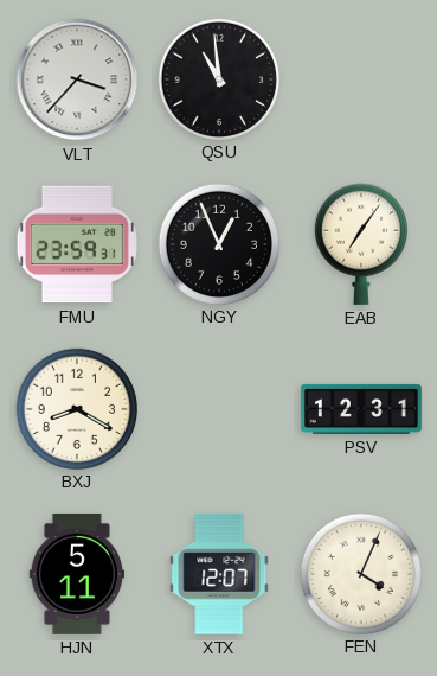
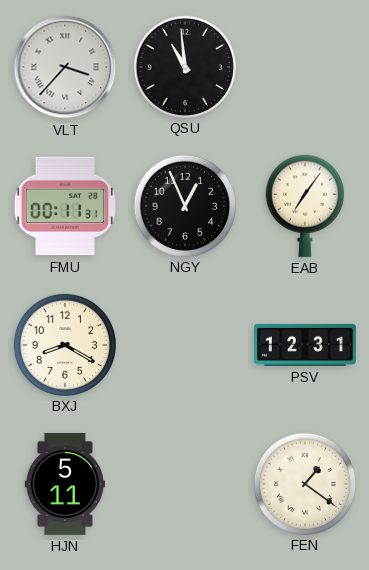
FMU: 23:59 -> 00:11 (65, 206)
XTX: 12:07 -> none (219, 574)
FEN: 4:04 -> 1:21 (304, 483)
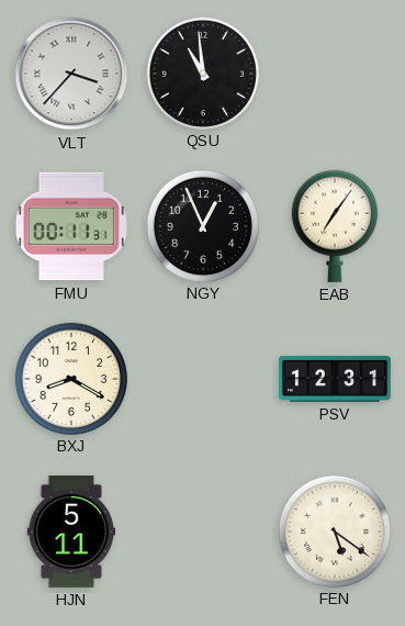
FEN: 1:21 -> 5:21 (334, 530)
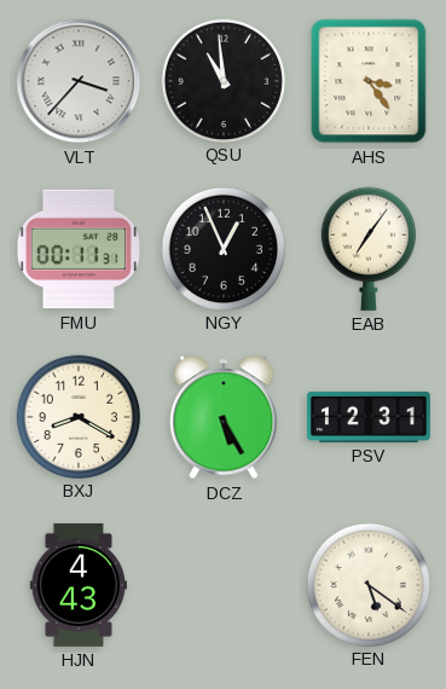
AHS: none -> 3:24 (369, 81)
DCZ: none -> 5:25 (224, 417)
HJN: 5:11 -> 4:43 (77, 585)
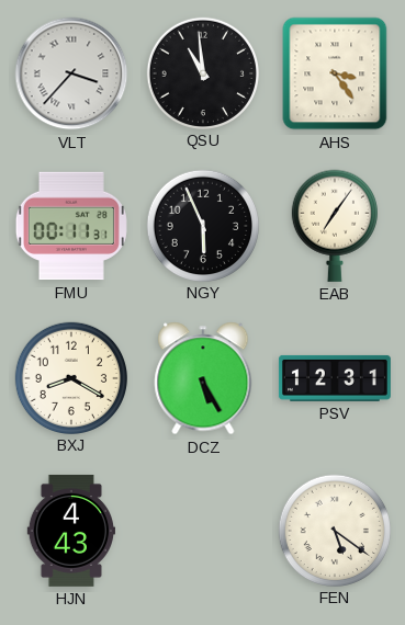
NGY: 12:56 -> 5:56 (202, 225)
